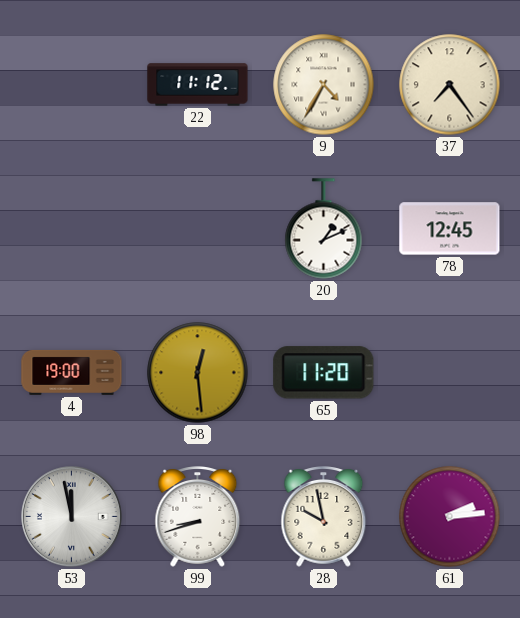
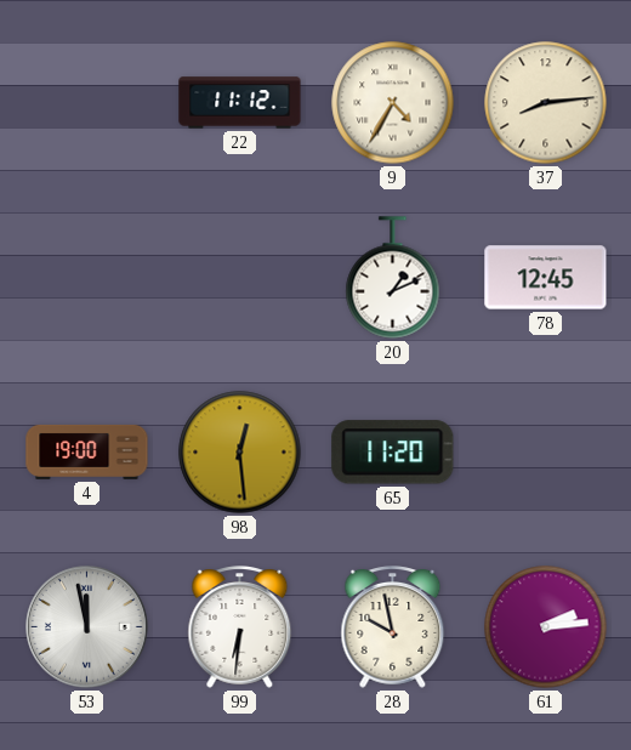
37: 7:24 -> 8:14 (546, 103)
99: 8:42 -> 6:31 (240, 627)
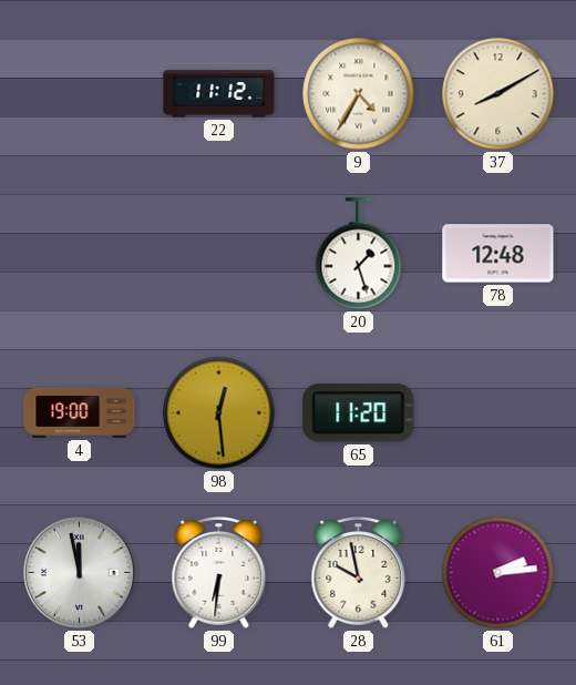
37: 8:14 -> 8:10 (498, 94)
20: 1:11 -> 1:27 (359, 254)
78: 12:45 -> 12:48 (498, 254)
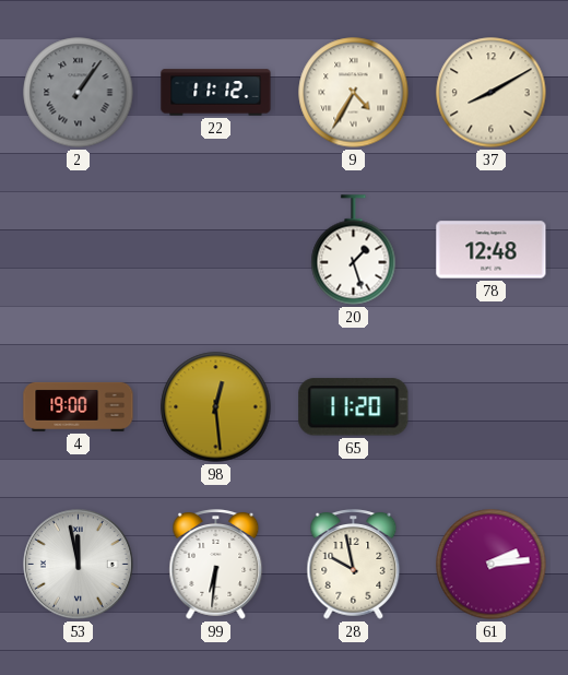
2: none -> 1:06 (79, 93)
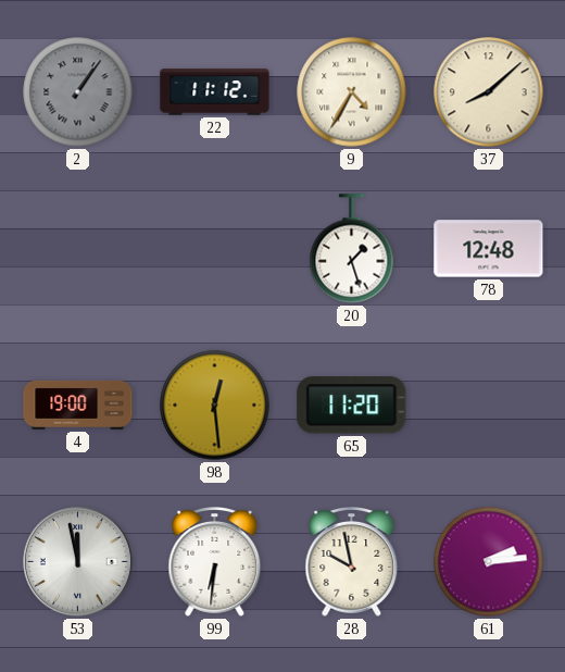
37: 8:10 -> 8:08 (489, 92)
